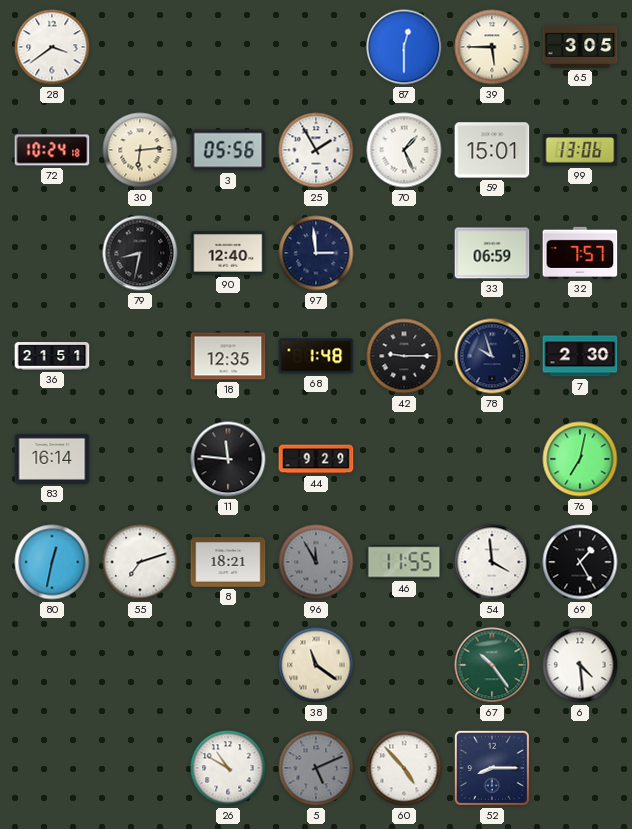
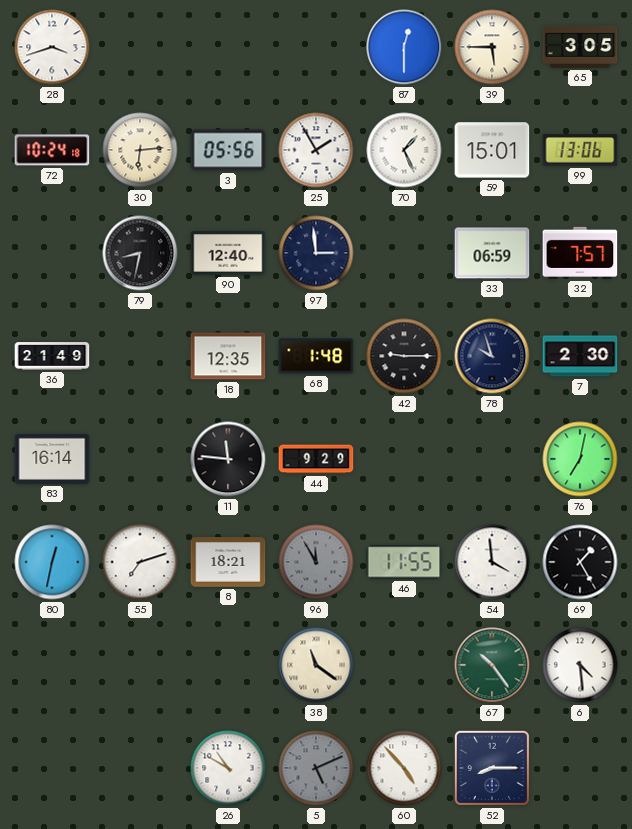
28: 3:39 -> 3:42 (52, 47)
36: 21:51 -> 21:49 (52, 356)
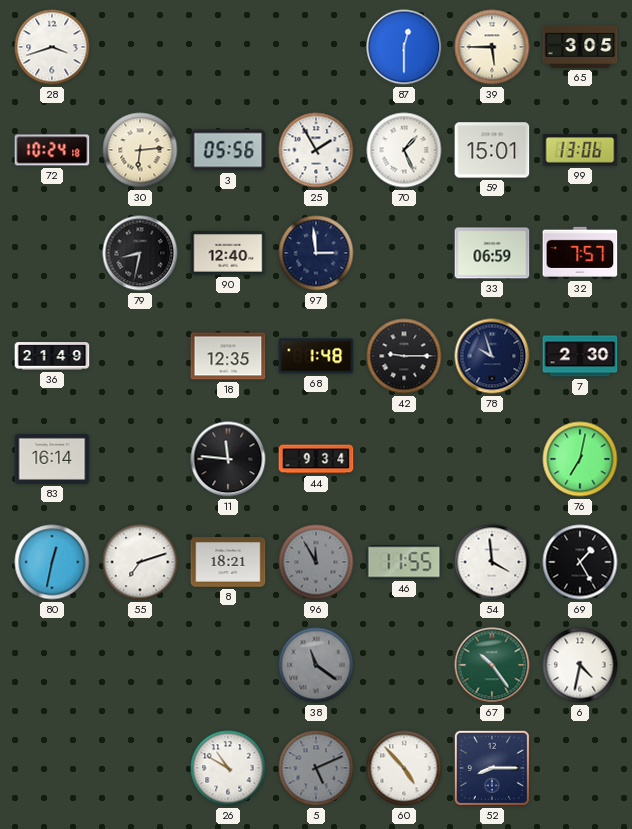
44: 9:29 -> 9:34 (316, 459)
38 dial: cream -> grey (316, 665)
6: 4:29 -> 4:32 (580, 665)
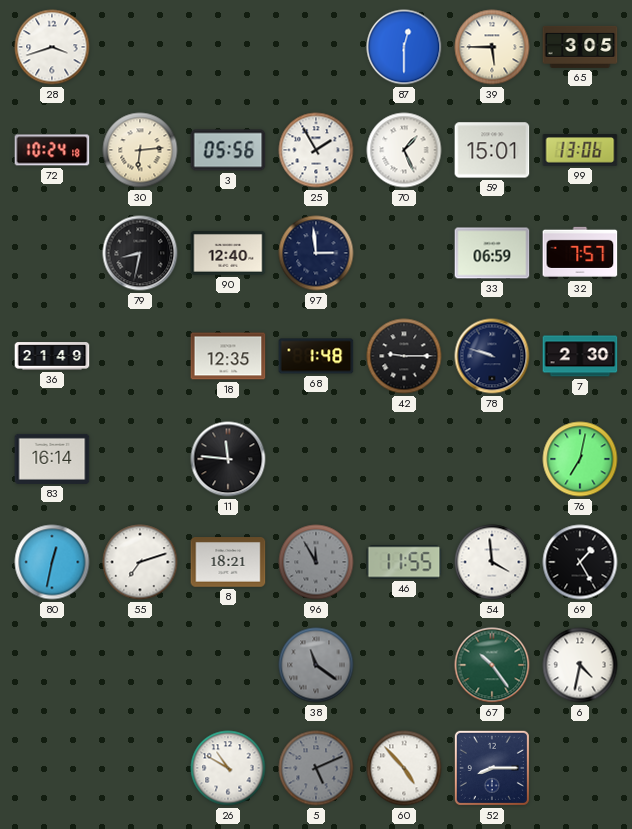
78: 9:57 -> 9:48 (492, 356)
44: 9:34 -> none (316, 459)
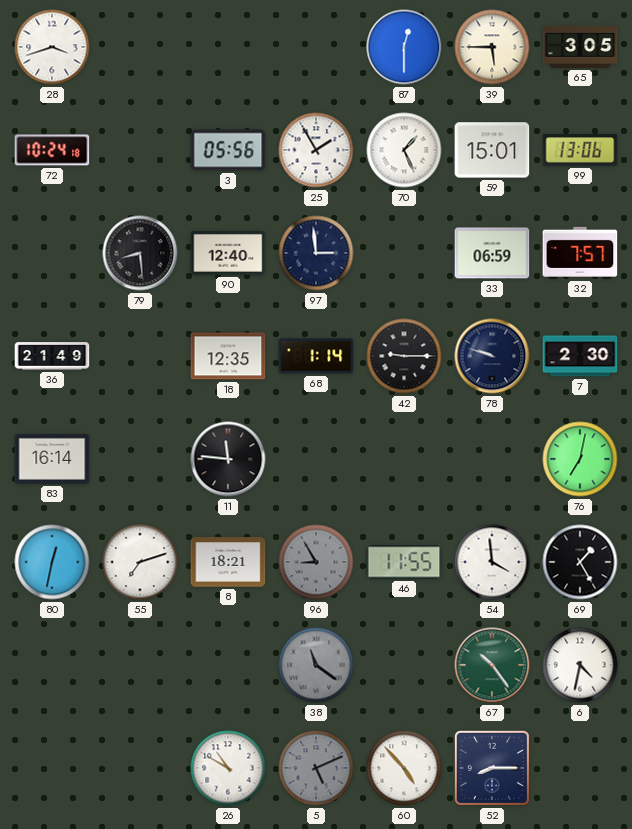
30: 6:14 -> none (140, 150)
79: 8:32 -> 8:29 (140, 253)
68: 1:48 -> 1:14 (316, 356)
96: 11:55 -> 8:55 (316, 562)
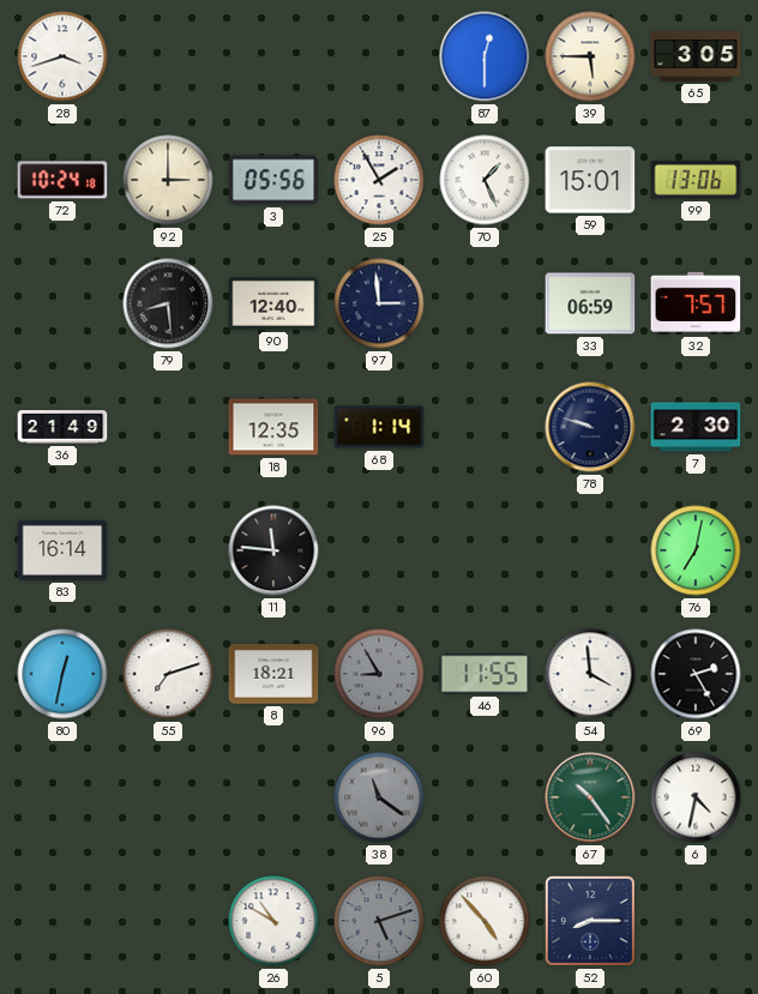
92: none -> 3:00 (168, 180)
42: 9:15 -> none (404, 356)
69: 1:25 -> 2:25 (696, 674)
5: 5:11 -> 5:12 (379, 921)
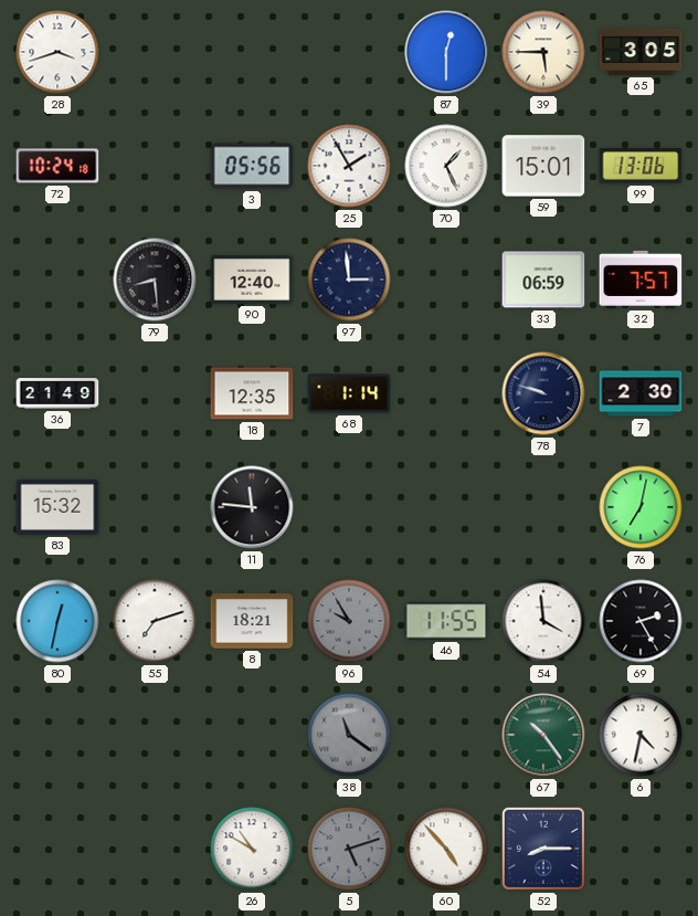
92: 3:00 -> none (168, 180)
83: 16:14 -> 15:32 (57, 507)
96: 8:55 -> 9:55 (349, 621)
